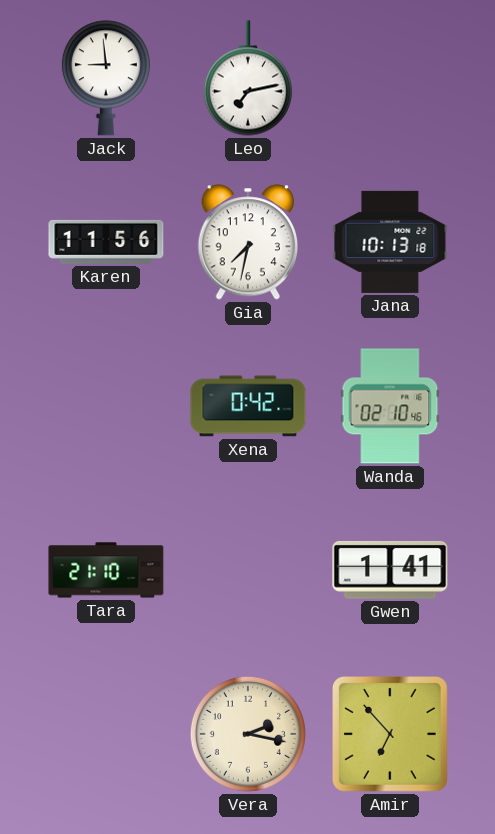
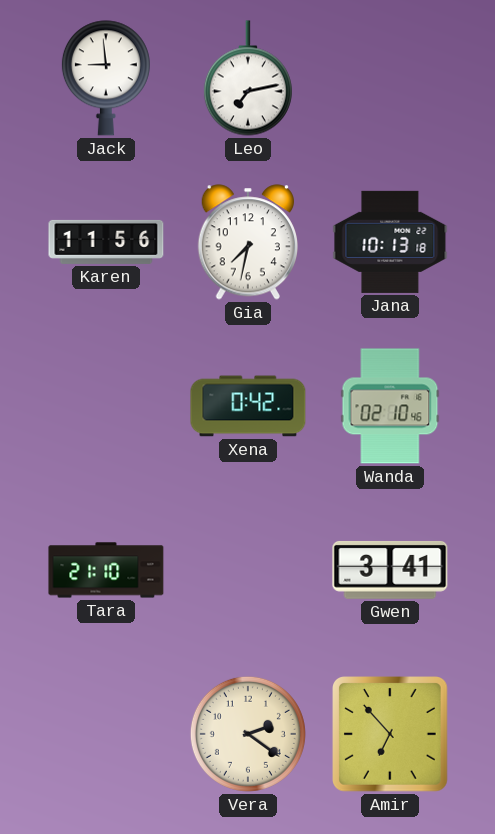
Gwen: 1:41 -> 3:41 (390, 570)
Vera: 2:17 -> 2:21 (248, 734)
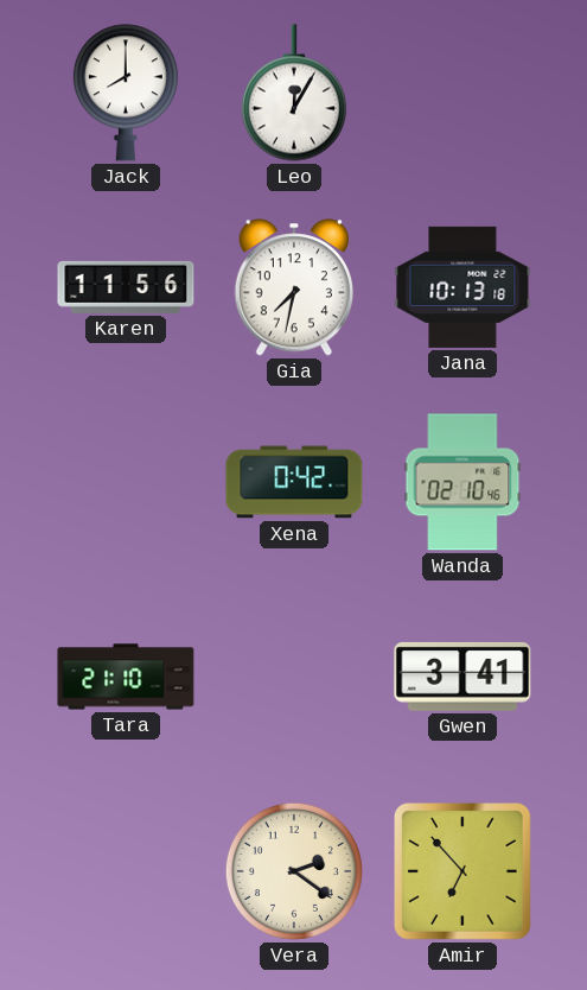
Jack: 8:59 -> 8:00 (126, 93)
Leo: 7:13 -> 12:05 (294, 93)
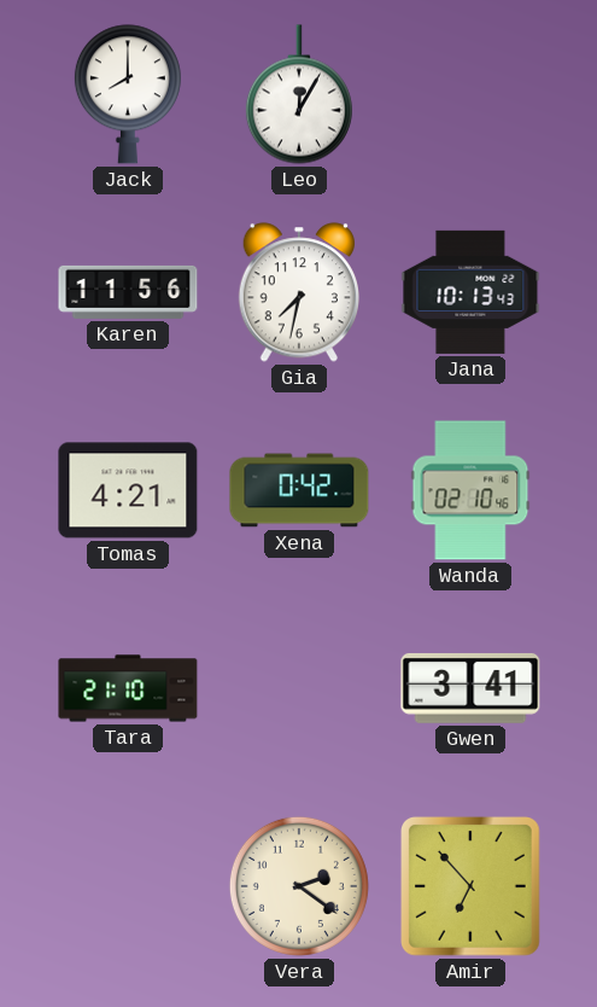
Jana: 10:13:18 -> 10:13:43 (470, 292)
Tomas: none -> 4:21 (128, 490)
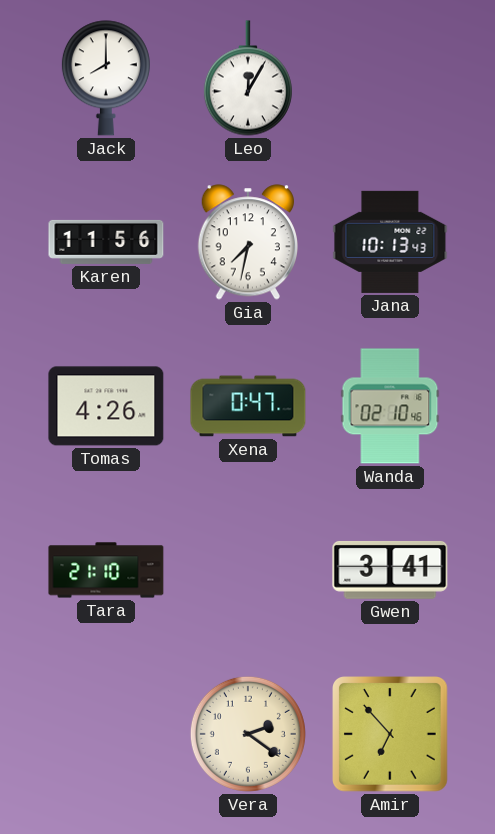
Tomas: 4:21 -> 4:26 (106, 406)
Xena: 0:42 -> 0:47 (248, 406)
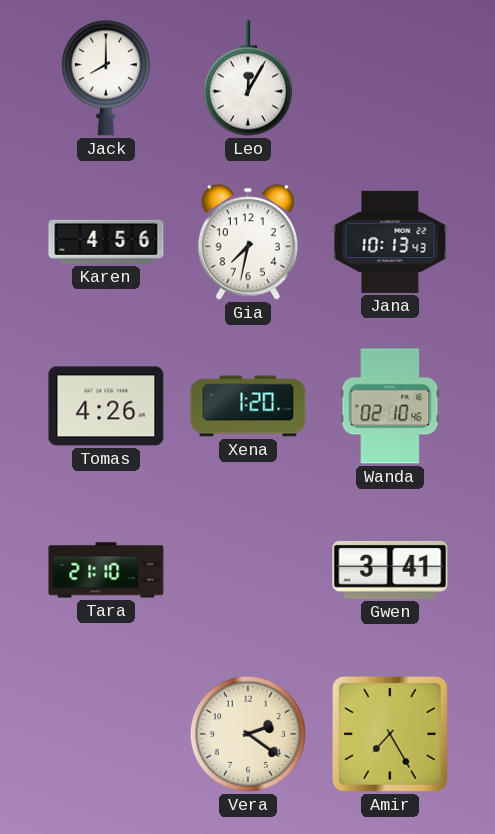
Karen: 11:56 -> 4:56 (106, 242)
Xena: 0:47 -> 1:20 (248, 406)
Amir: 6:53 -> 7:25 (391, 735)
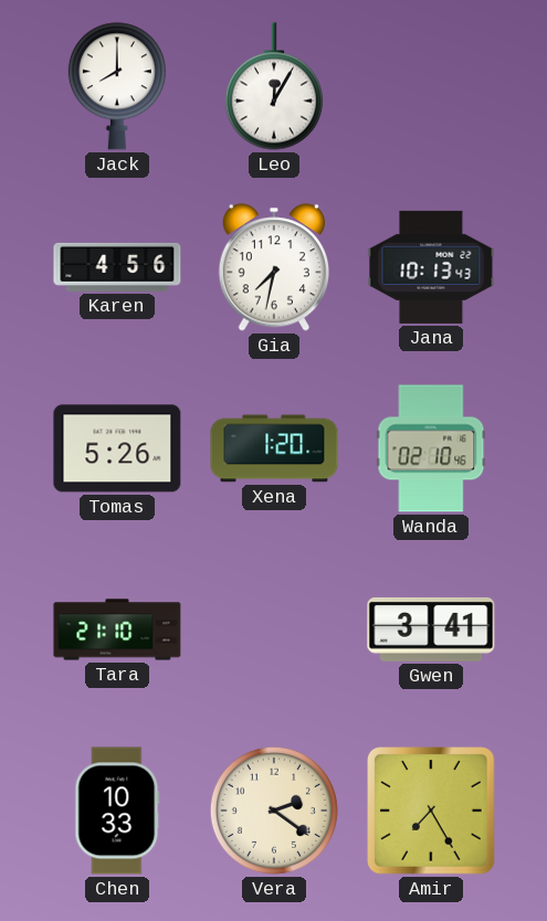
Tomas: 4:26 -> 5:26 (117, 448)
Chen: none -> 10:33 (117, 811)
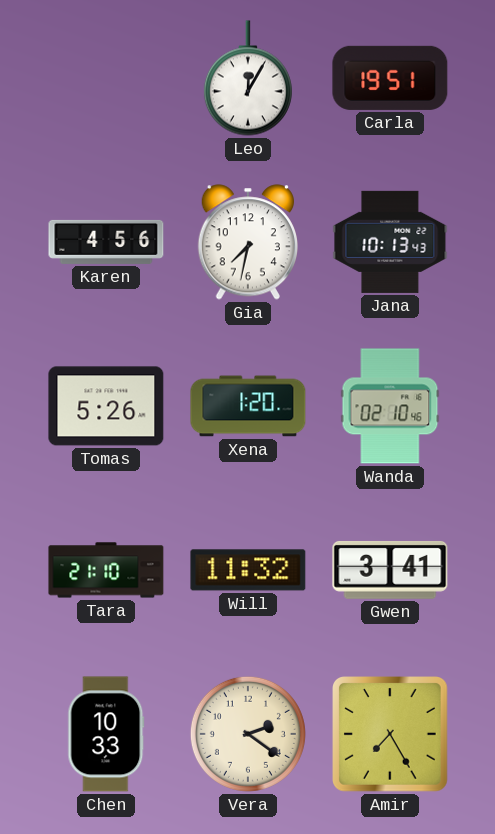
Jack: 8:00 -> none (117, 86)
Carla: none -> 19:51 (390, 78)
Will: none -> 11:32 (248, 570)
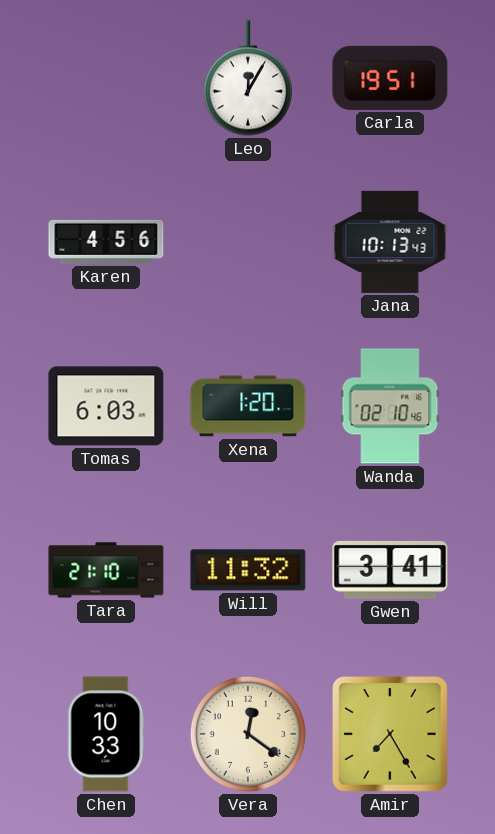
Gia: 7:32 -> none (247, 242)
Tomas: 5:26 -> 6:03 (106, 406)
Vera: 2:21 -> 12:21 (248, 734)
